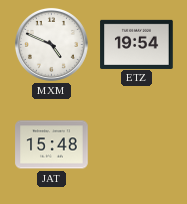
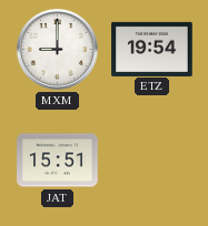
MXM: 4:49 -> 9:00 (57, 49)
JAT: 15:48 -> 15:51 (58, 161)
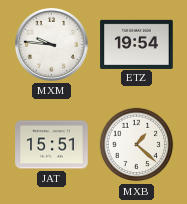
MXM: 9:00 -> 9:46 (51, 44)
MXB: none -> 1:22 (137, 145)
